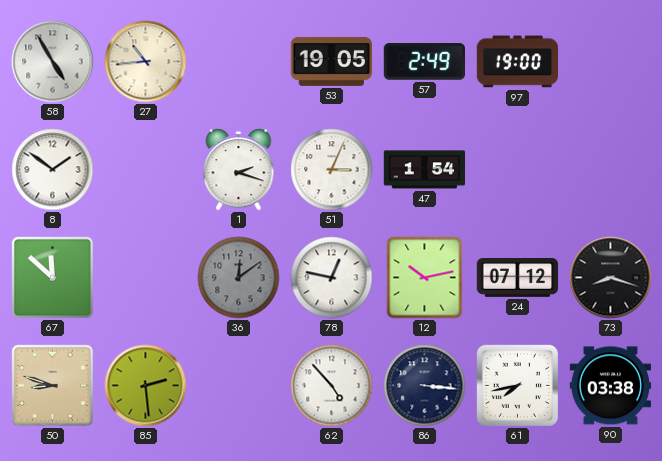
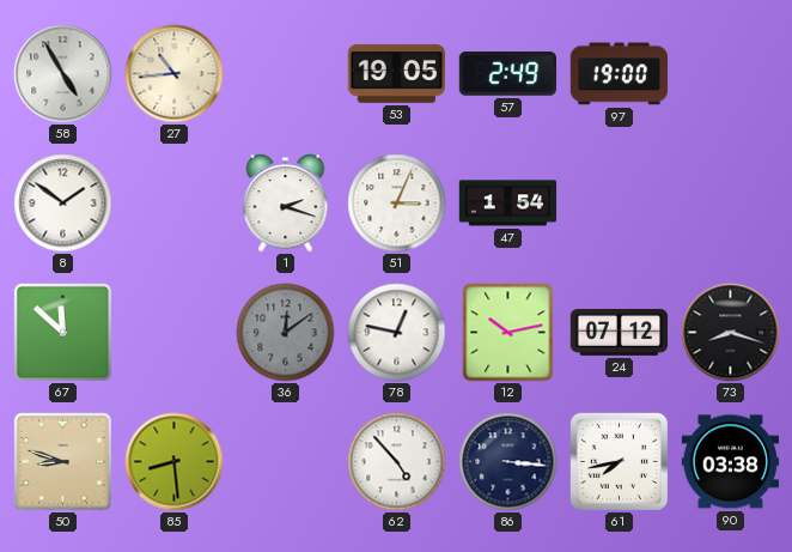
85: 2:29 -> 8:29 (175, 462)
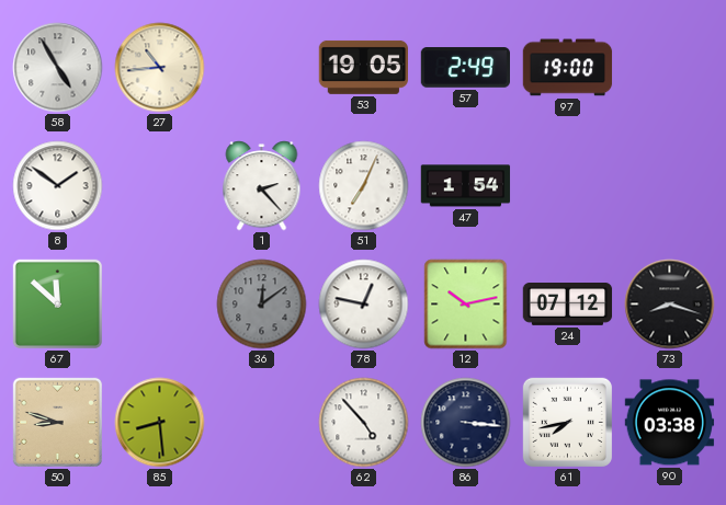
1: 2:18 -> 2:23 (262, 186)
51: 3:04 -> 7:04 (364, 186)
